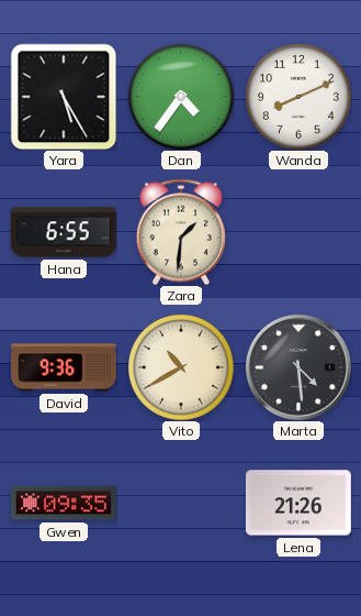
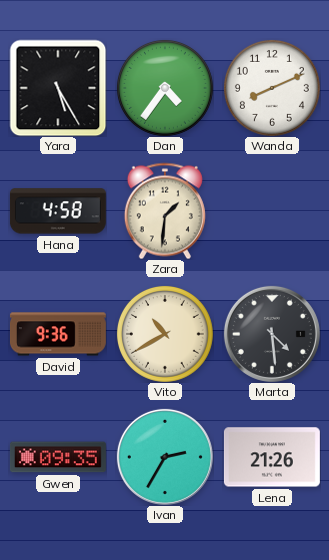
Hana: 6:55 -> 4:58 (58, 211)
Ivan: none -> 2:35 (165, 457)
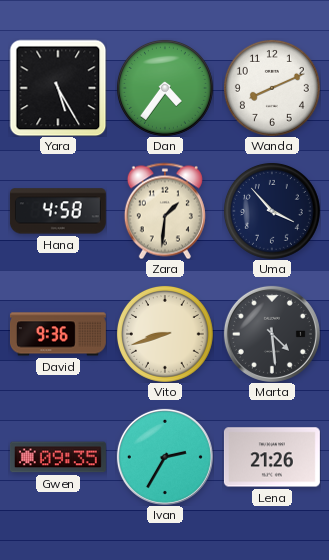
Uma: none -> 3:53 (272, 211)
Vito: 10:40 -> 8:42 (165, 334)
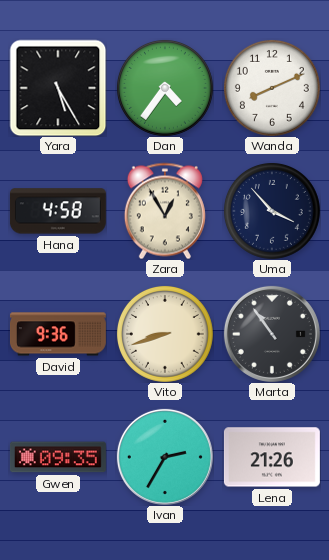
Zara: 1:31 -> 12:55 (165, 211)
Marta: 4:29 -> 10:54 (272, 334)
